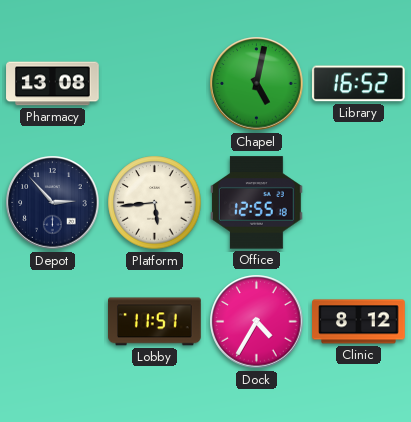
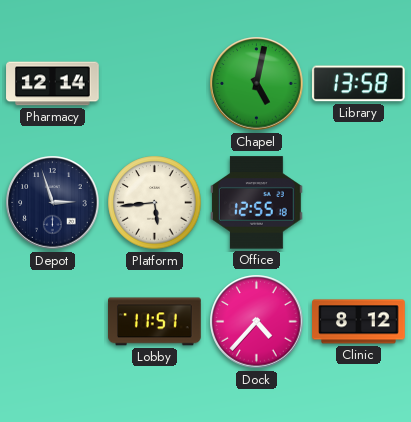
Pharmacy: 13:08 -> 12:14 (53, 84)
Library: 16:52 -> 13:58 (358, 84)
Depot: 2:53 -> 2:57 (53, 203)
Dock: 4:35 -> 4:37 (257, 322)
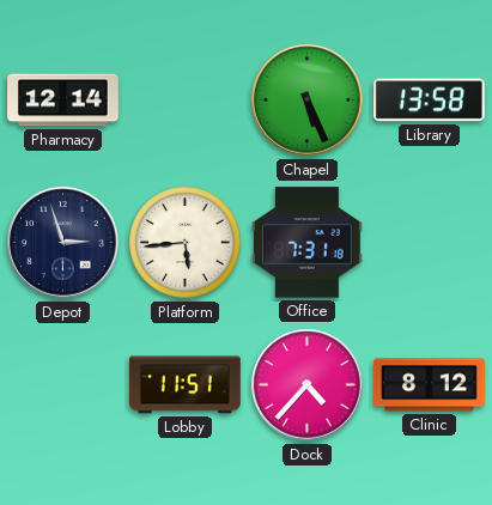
Chapel: 5:02 -> 5:26 (308, 101)
Office: 12:55 -> 7:31 (308, 243)
